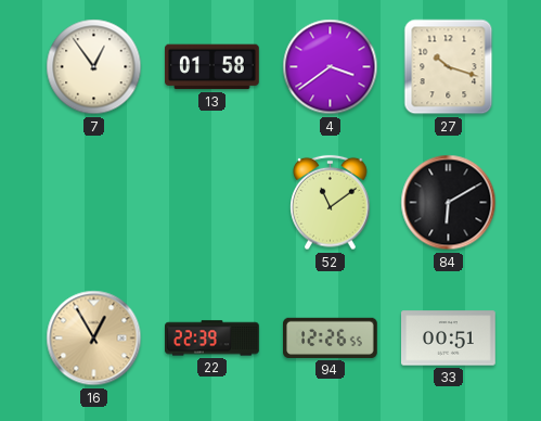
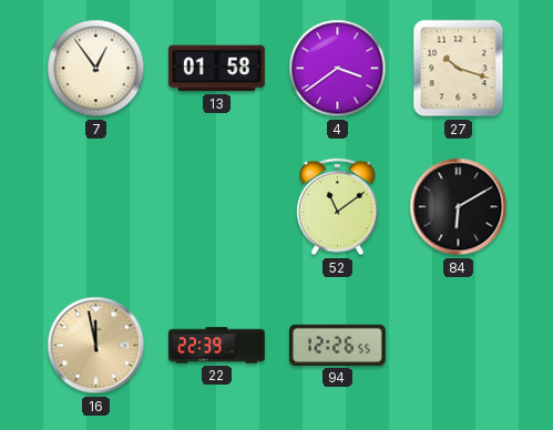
16: 12:55 -> 11:58 (96, 346)
33: 00:51 -> none (449, 339)
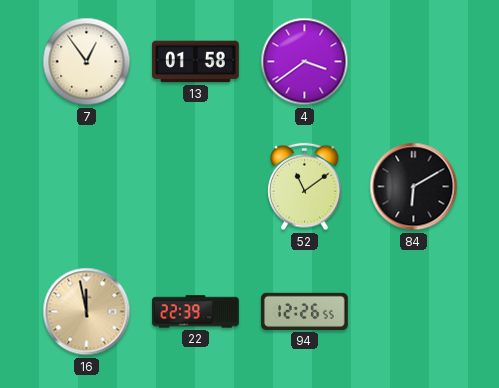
27: 10:18 -> none (459, 69)
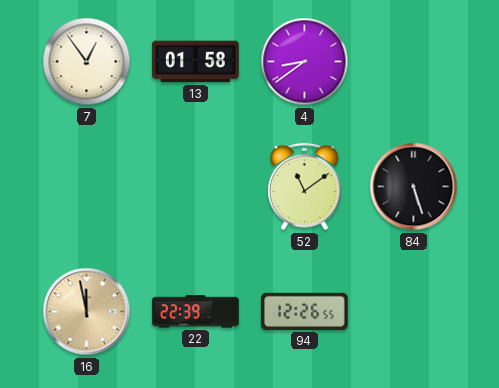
4: 3:39 -> 8:39 (305, 62)
84: 6:10 -> 5:27 (414, 187)
